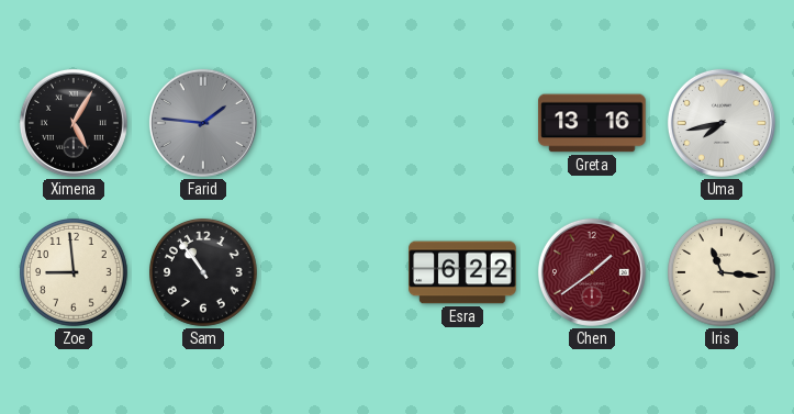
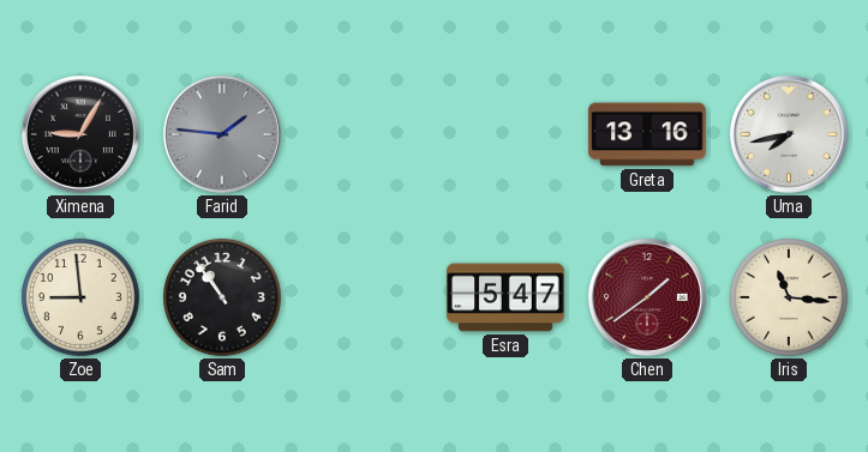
Ximena: 5:05 -> 9:05 (80, 134)
Esra: 6:22 -> 5:47 (505, 297)
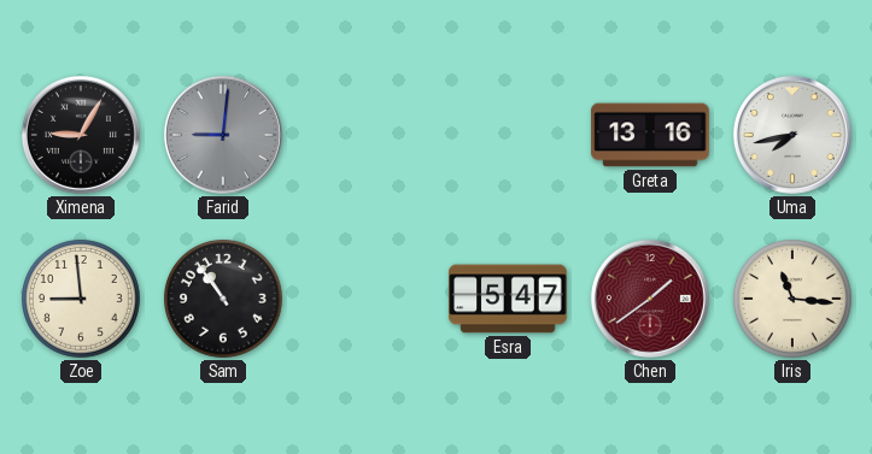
Farid: 1:46 -> 9:01 (223, 135)
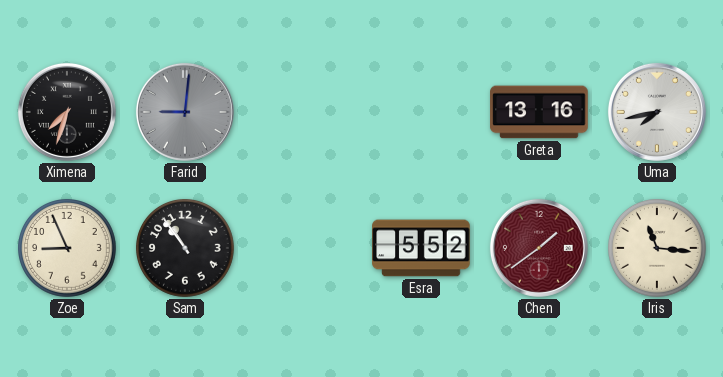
Ximena: 9:05 -> 7:33 (67, 112)
Zoe: 8:59 -> 8:56 (68, 249)
Esra: 5:47 -> 5:52 (421, 248)
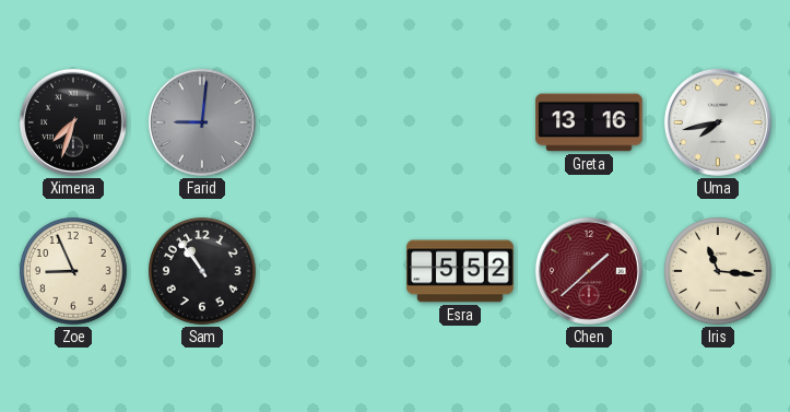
Chen: 1:39 -> 1:38 (589, 271)
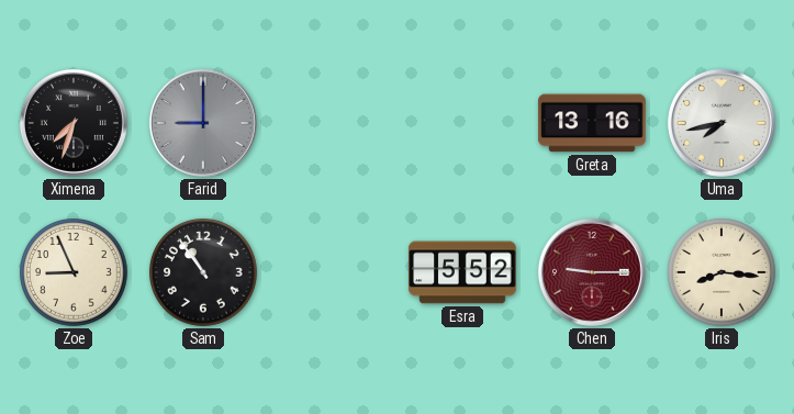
Farid: 9:01 -> 9:00 (203, 123)
Chen: 1:38 -> 9:15 (592, 272)
Iris: 11:16 -> 8:16 (723, 273)
